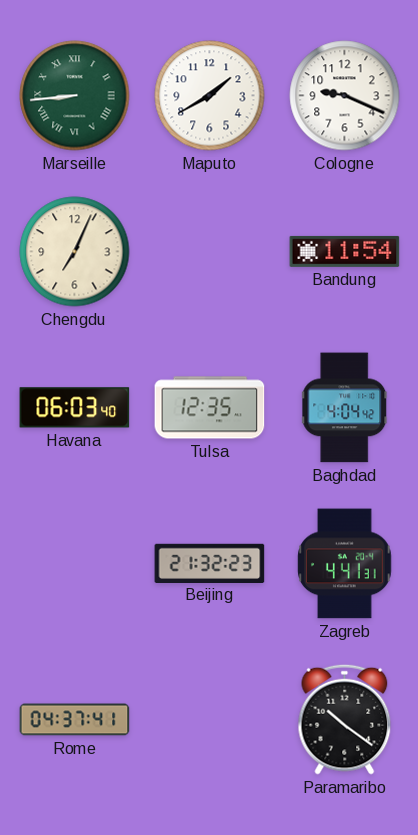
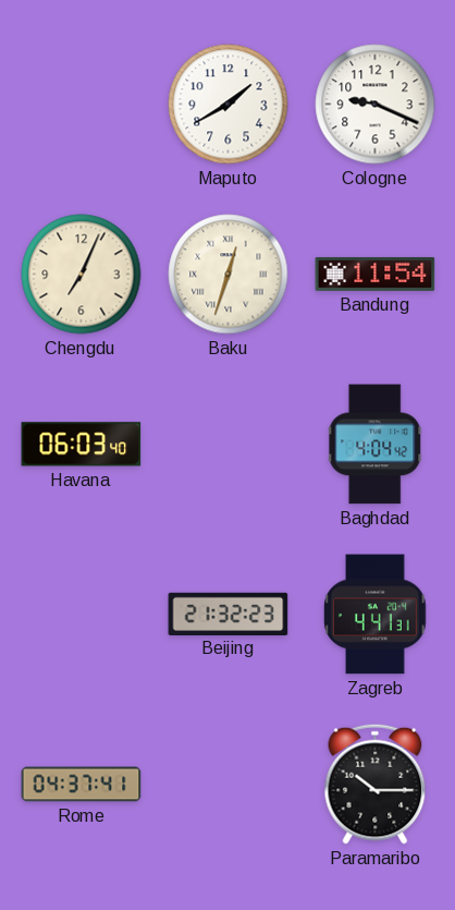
Marseille: 8:44 -> none (75, 96)
Baku: none -> 12:33 (229, 275)
Tulsa: 12:35 -> none (210, 408)
Paramaribo: 10:21 -> 10:15 (376, 784)
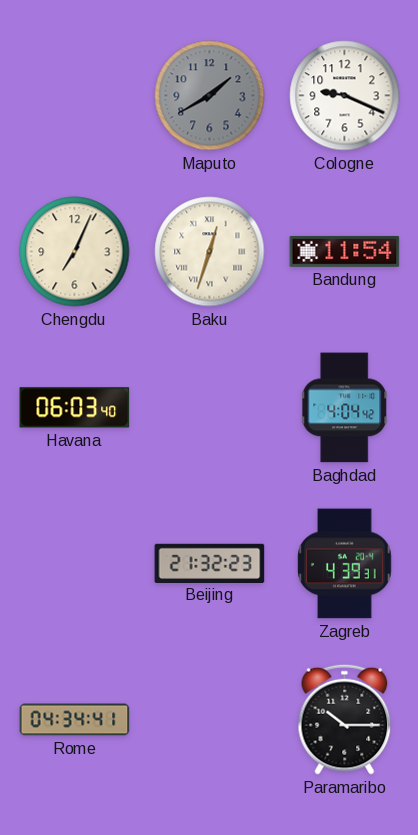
Maputo dial: white -> grey (210, 96)
Zagreb: 4:41 -> 4:39 (345, 564)
Rome: 04:37 -> 04:34 (75, 720)
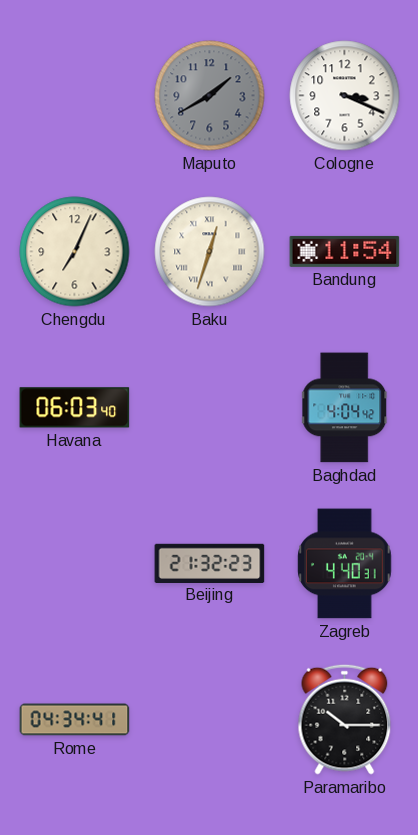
Cologne: 9:19 -> 3:19 (345, 96)
Zagreb: 4:39 -> 4:40 (345, 564)
